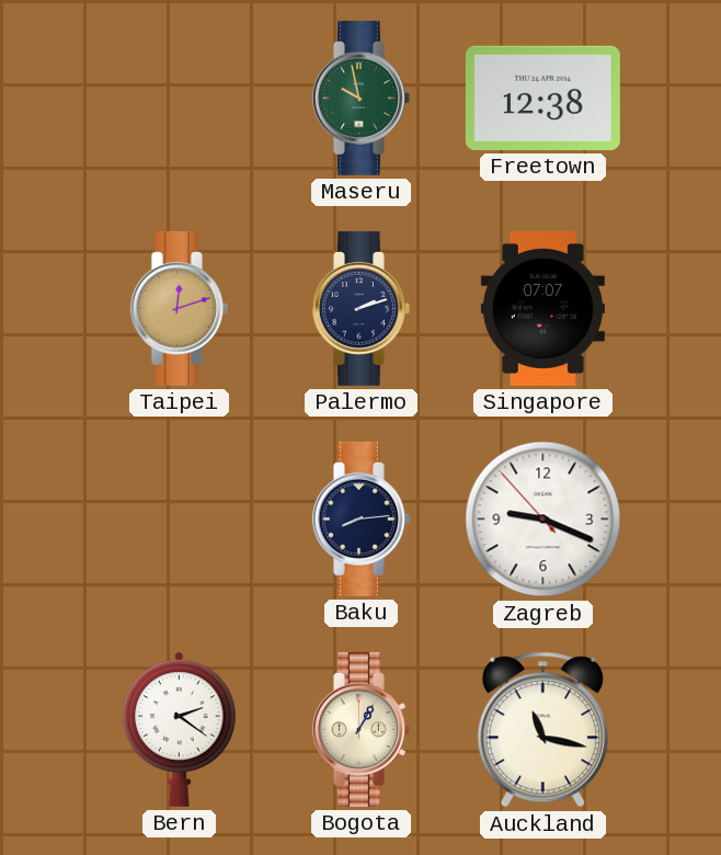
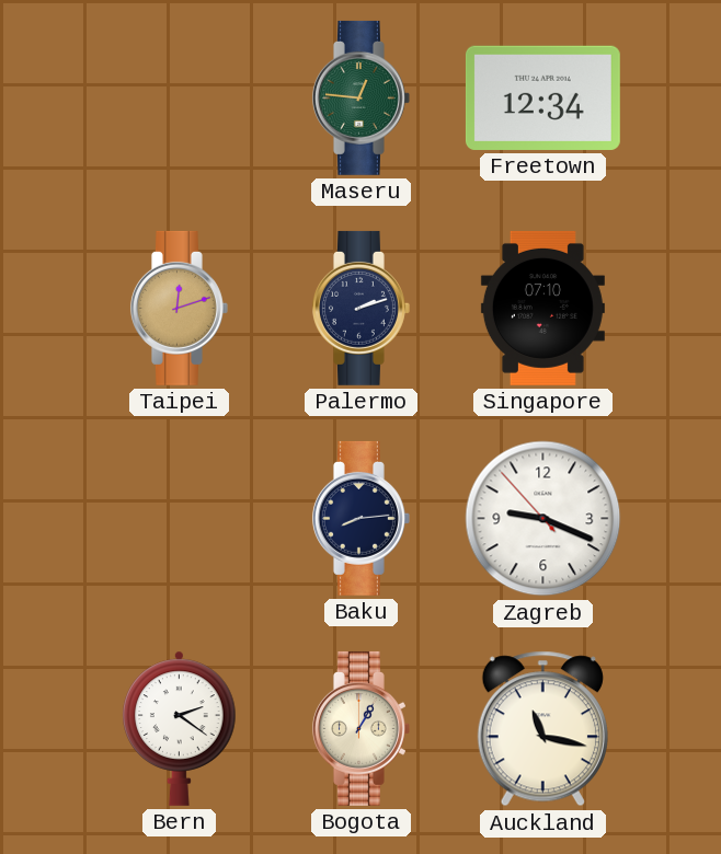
Maseru: 9:58 -> 12:46 (360, 97)
Freetown: 12:38 -> 12:34 (542, 97)
Singapore: 07:07 -> 07:10 (542, 308)
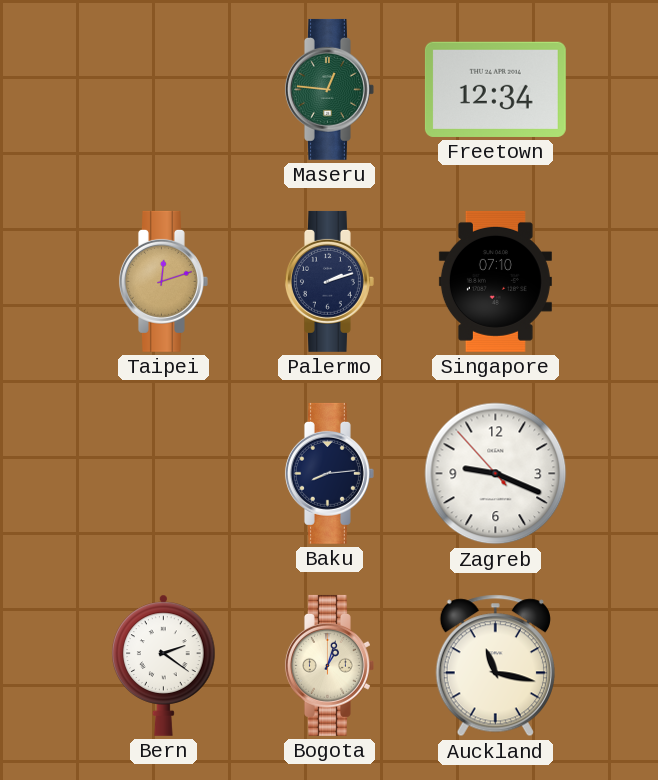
Bogota: 1:05 -> 1:03 (329, 665)
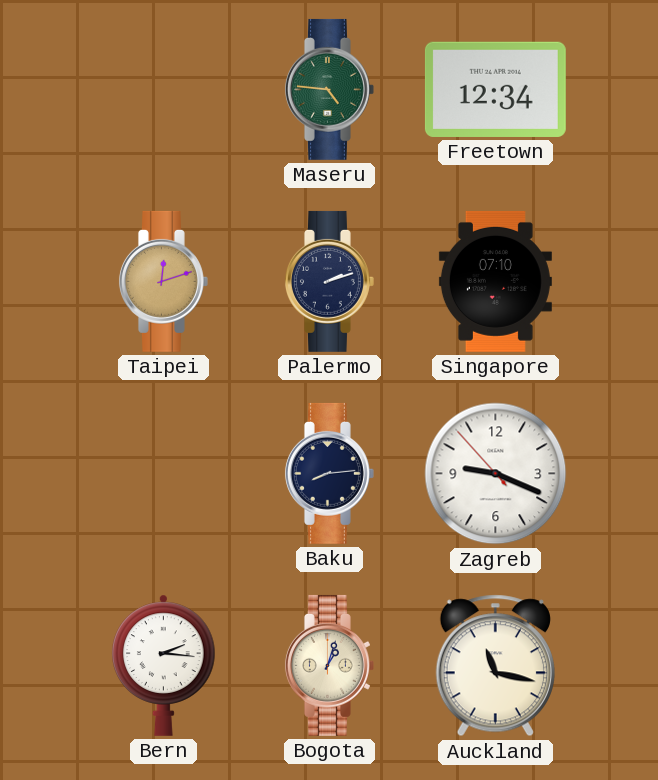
Maseru: 12:46 -> 4:46 (329, 89)
Bern: 2:21 -> 2:16 (164, 665)
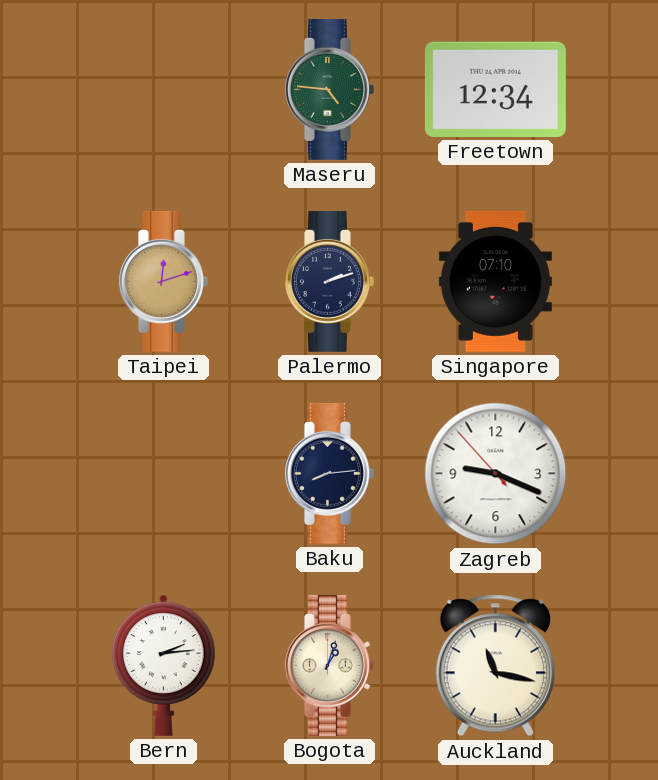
Bern: 2:16 -> 2:14 (164, 665)
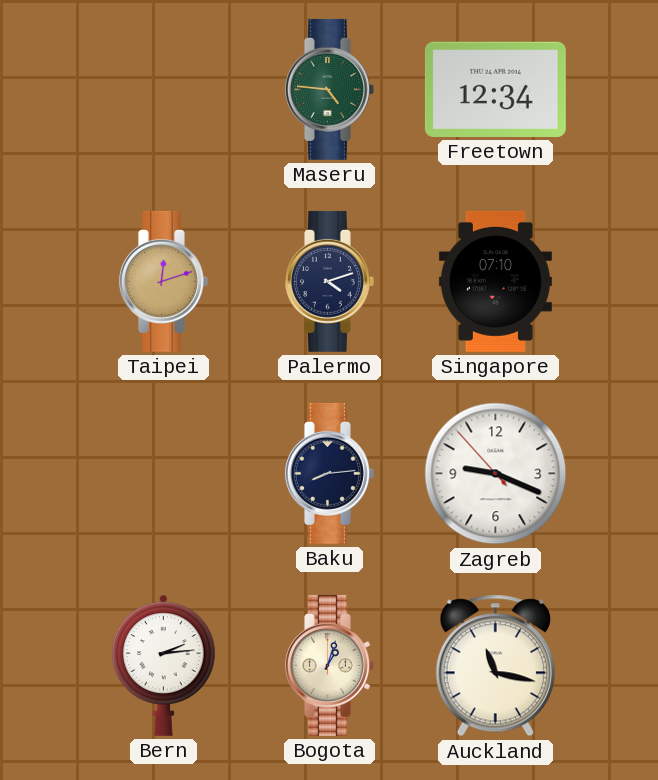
Palermo: 2:12 -> 4:12 (329, 281)
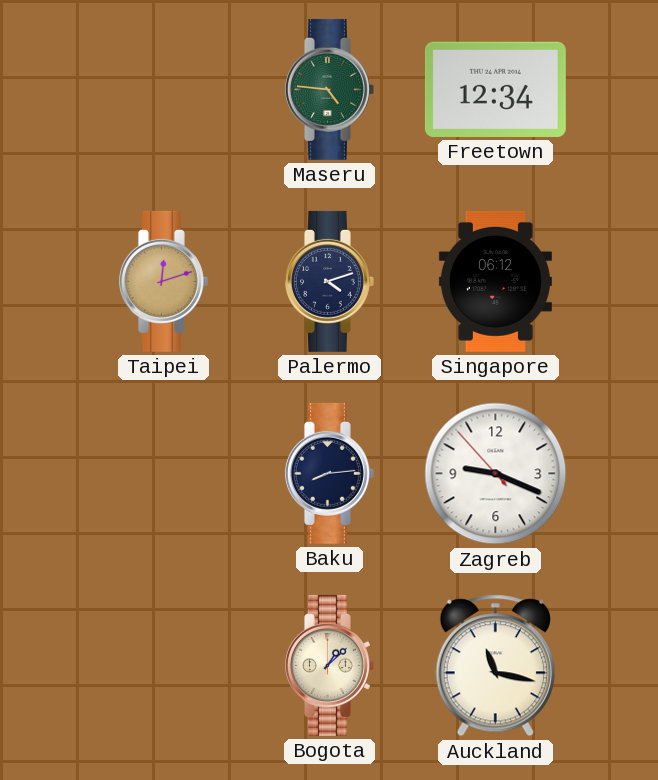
Singapore: 07:10 -> 06:12 (495, 281)
Bern: 2:14 -> none (164, 665)
Bogota: 1:03 -> 1:08 (329, 665)
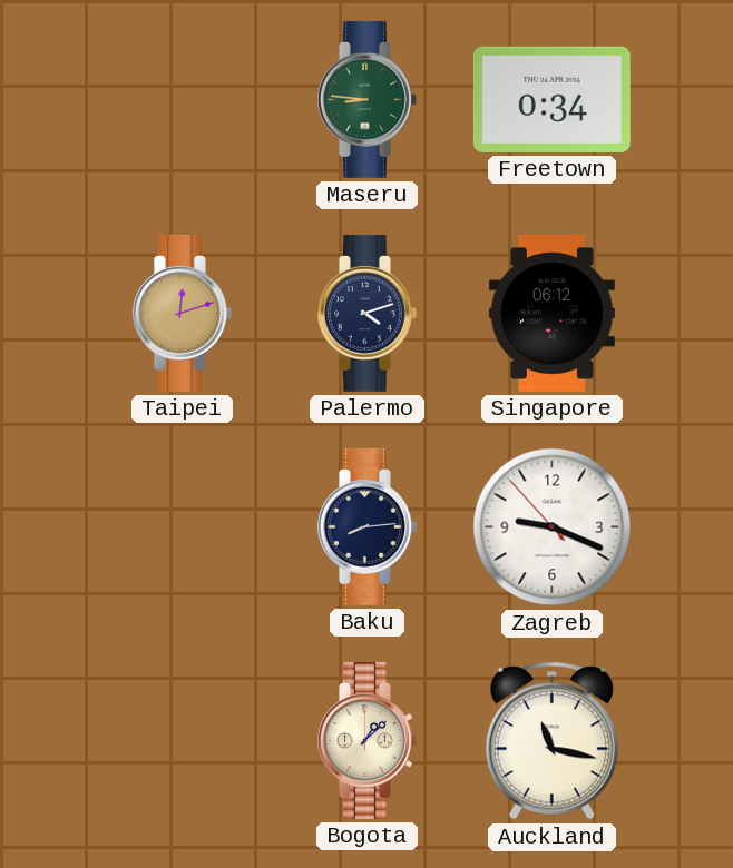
Maseru: 4:46 -> 8:46 (366, 99)
Freetown: 12:34 -> 0:34 (551, 99)
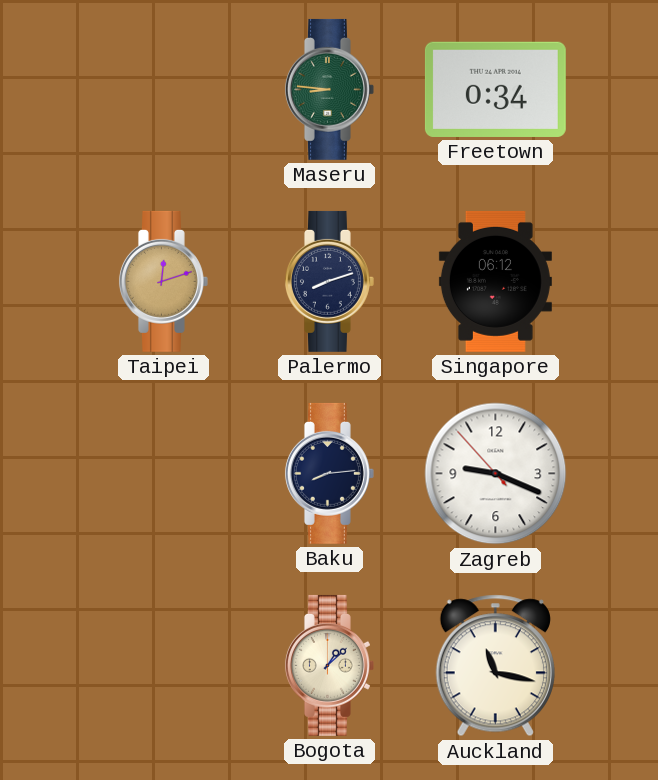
Palermo: 4:12 -> 8:12 (329, 281)
